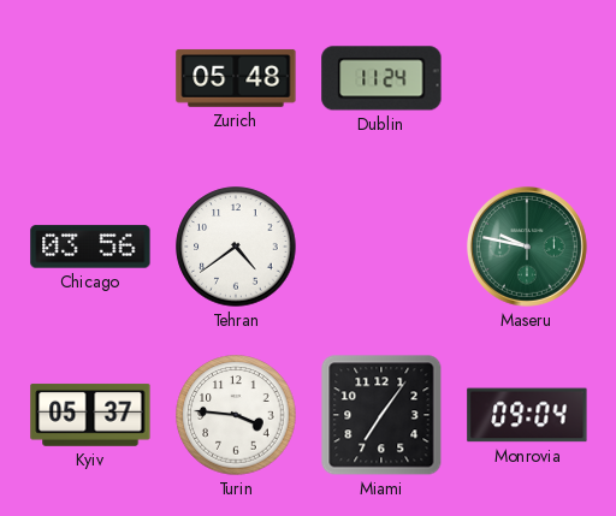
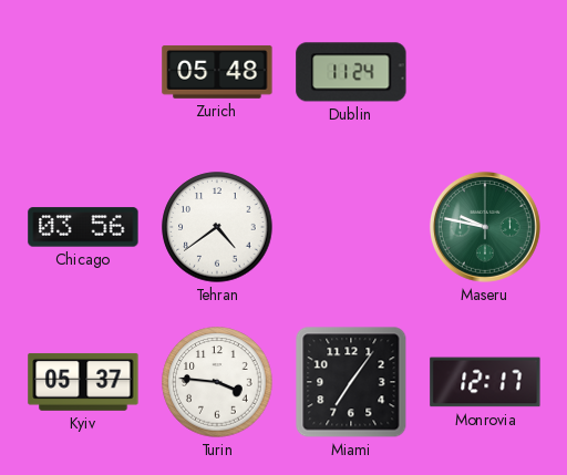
Monrovia: 09:04 -> 12:17 (485, 382)
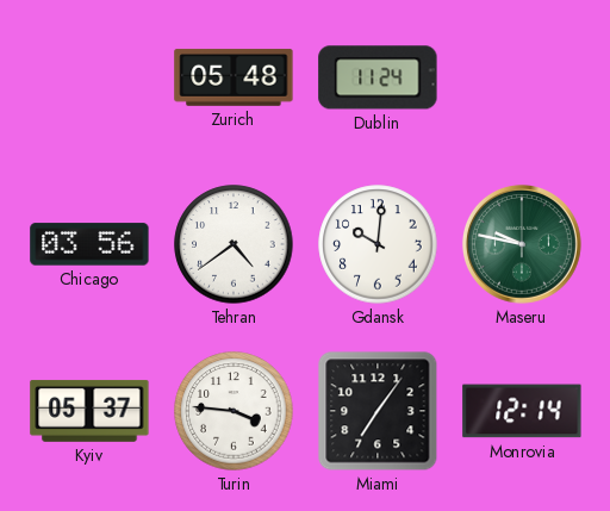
Gdansk: none -> 10:01 (378, 244)
Monrovia: 12:17 -> 12:14 (522, 411)
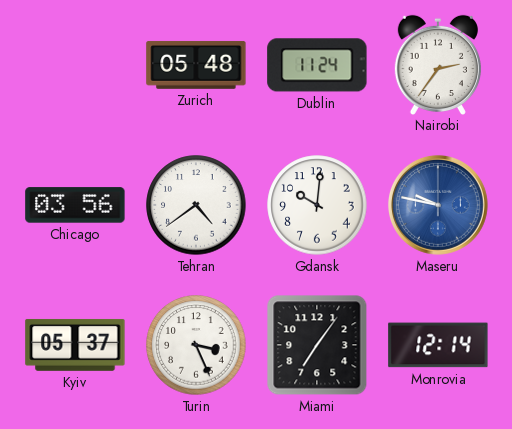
Nairobi: none -> 2:36 (438, 64)
Maseru dial: green -> blue (438, 205)
Turin: 3:46 -> 3:26 (196, 345)
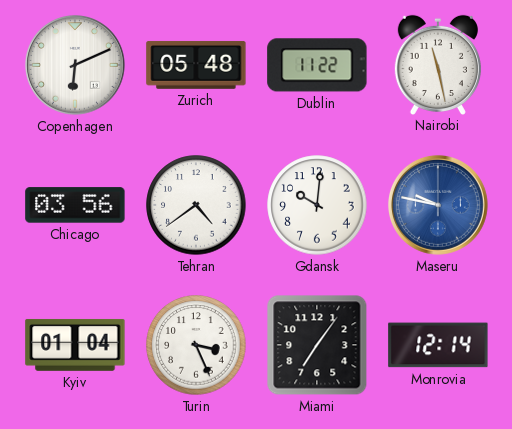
Copenhagen: none -> 6:11 (75, 65)
Dublin: 11:24 -> 11:22 (317, 65)
Nairobi: 2:36 -> 11:28 (438, 64)
Kyiv: 05:37 -> 01:04 (75, 345)
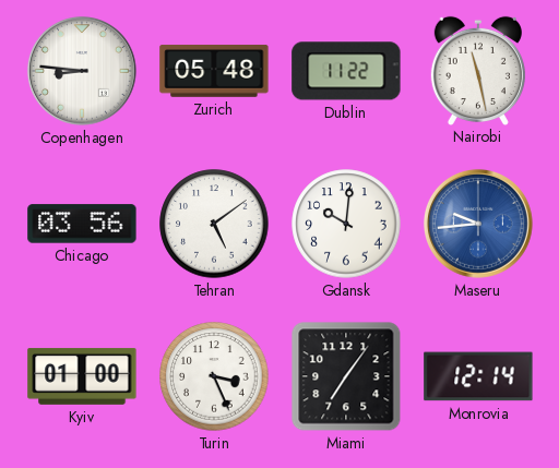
Copenhagen: 6:11 -> 8:46 (82, 71)
Tehran: 4:39 -> 5:09 (214, 224)
Maseru: 9:47 -> 9:44 (478, 224)
Kyiv: 01:04 -> 01:00 (82, 376)
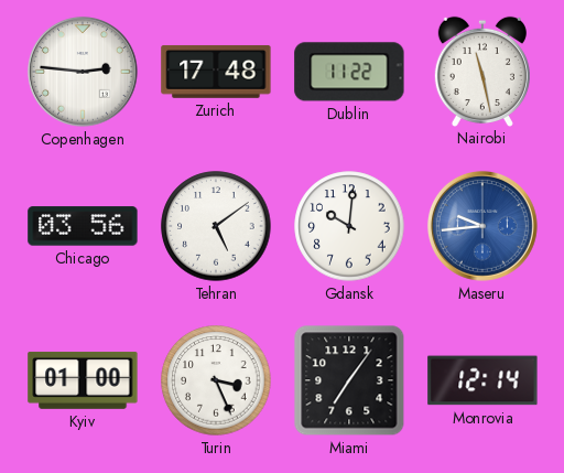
Copenhagen: 8:46 -> 2:46 (83, 72)
Zurich: 05:48 -> 17:48 (216, 72)
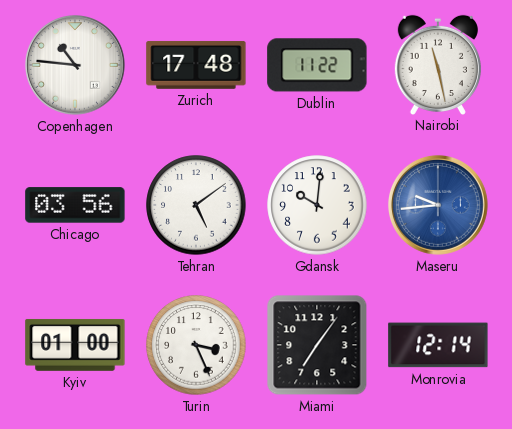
Copenhagen: 2:46 -> 10:46 (75, 65)
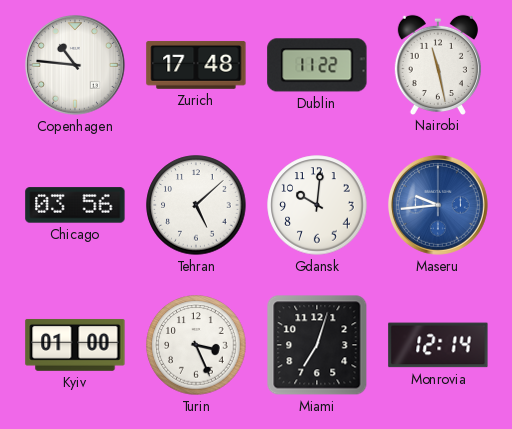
Tehran: 5:09 -> 5:08 (196, 205)
Miami: 7:06 -> 7:03 (317, 345)
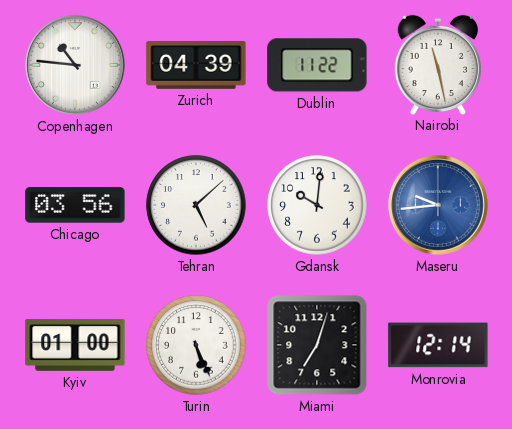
Zurich: 17:48 -> 04:39 (196, 65)
Turin: 3:26 -> 5:26 (196, 345)
